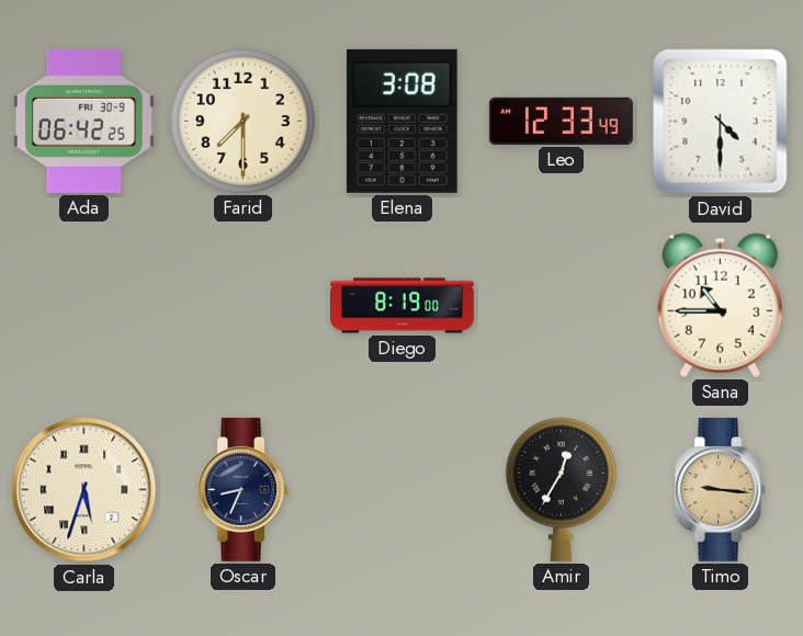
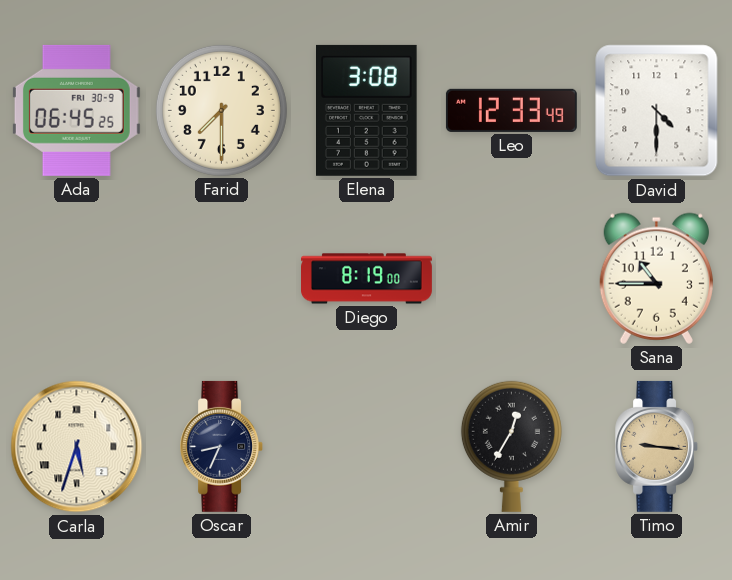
Ada: 06:42 -> 06:45 (76, 110)
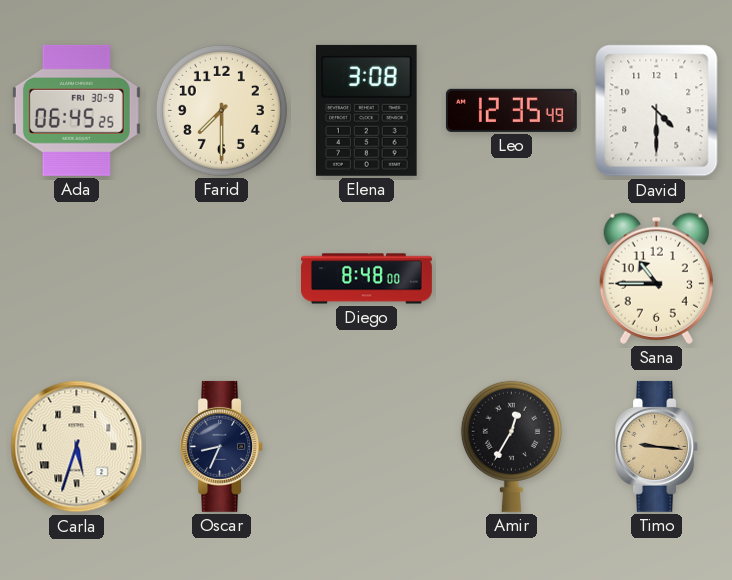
Leo: 12:33 -> 12:35 (511, 110)
Diego: 8:19 -> 8:48 (367, 279)
